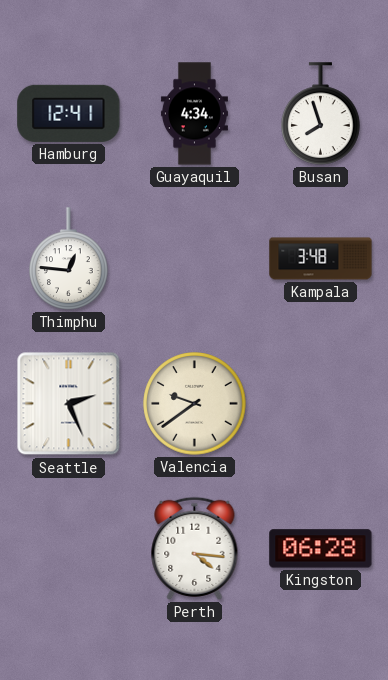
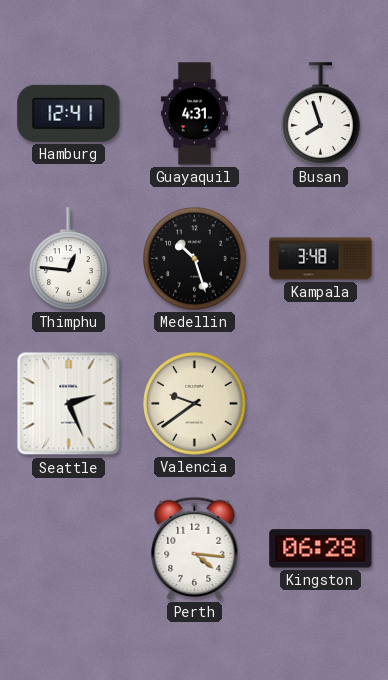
Guayaquil: 4:34 -> 4:31 (194, 114)
Medellin: none -> 10:27 (195, 259)
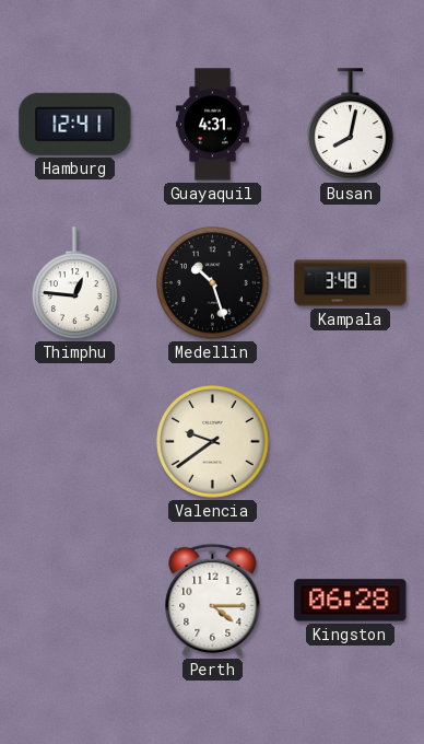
Busan: 7:57 -> 8:02 (351, 125)
Seattle: 2:26 -> none (69, 404)
Perth: 4:16 -> 4:15 (213, 600)
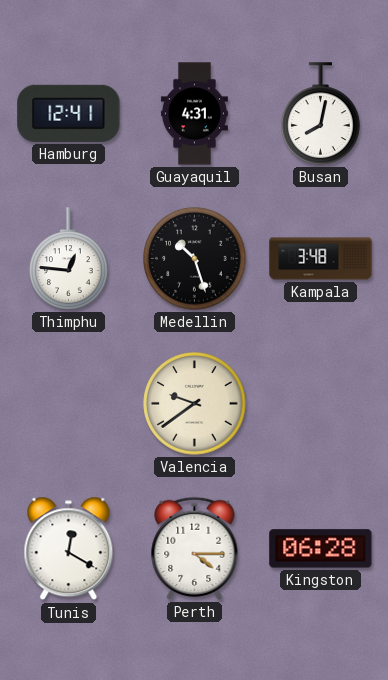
Tunis: none -> 12:20 (69, 549)
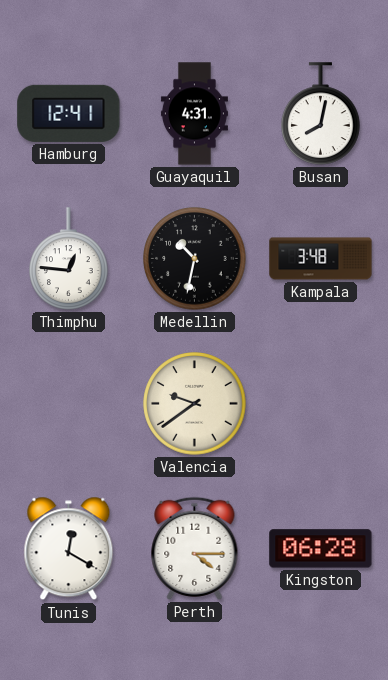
Medellin: 10:27 -> 10:32 (195, 259)
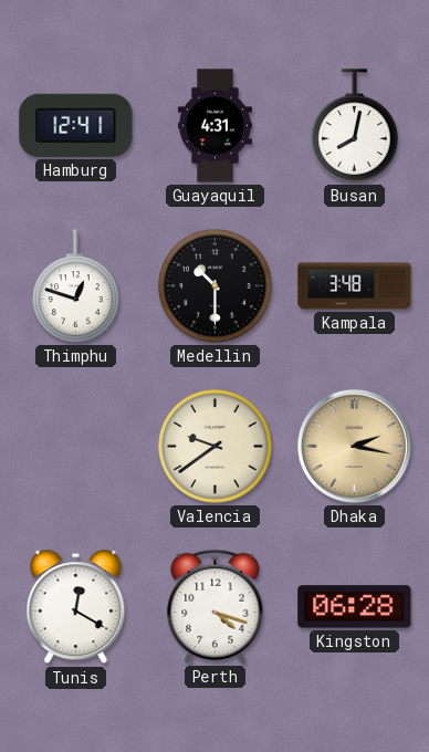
Thimphu: 12:46 -> 12:48 (76, 286)
Medellin: 10:32 -> 10:30 (216, 286)
Dhaka: none -> 2:17 (354, 446)
Perth: 4:15 -> 4:18 (216, 606)
